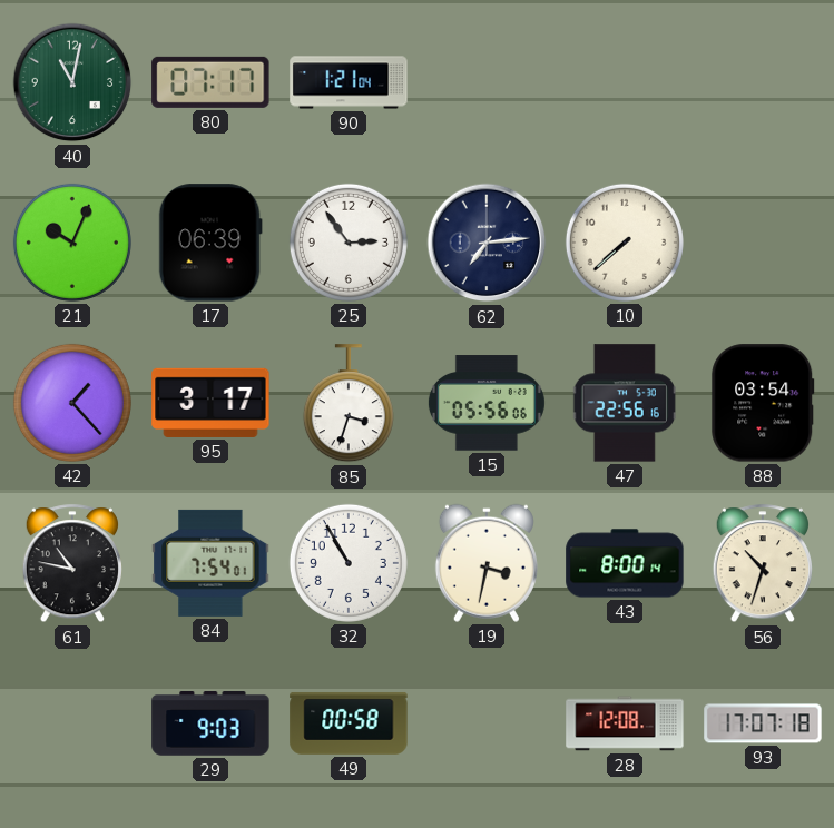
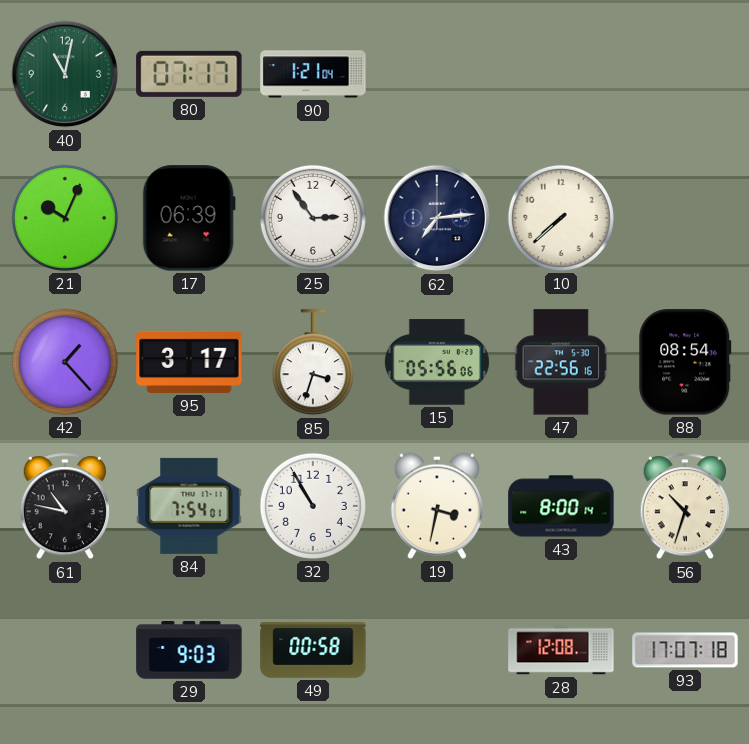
88: 03:54 -> 08:54 (685, 362)
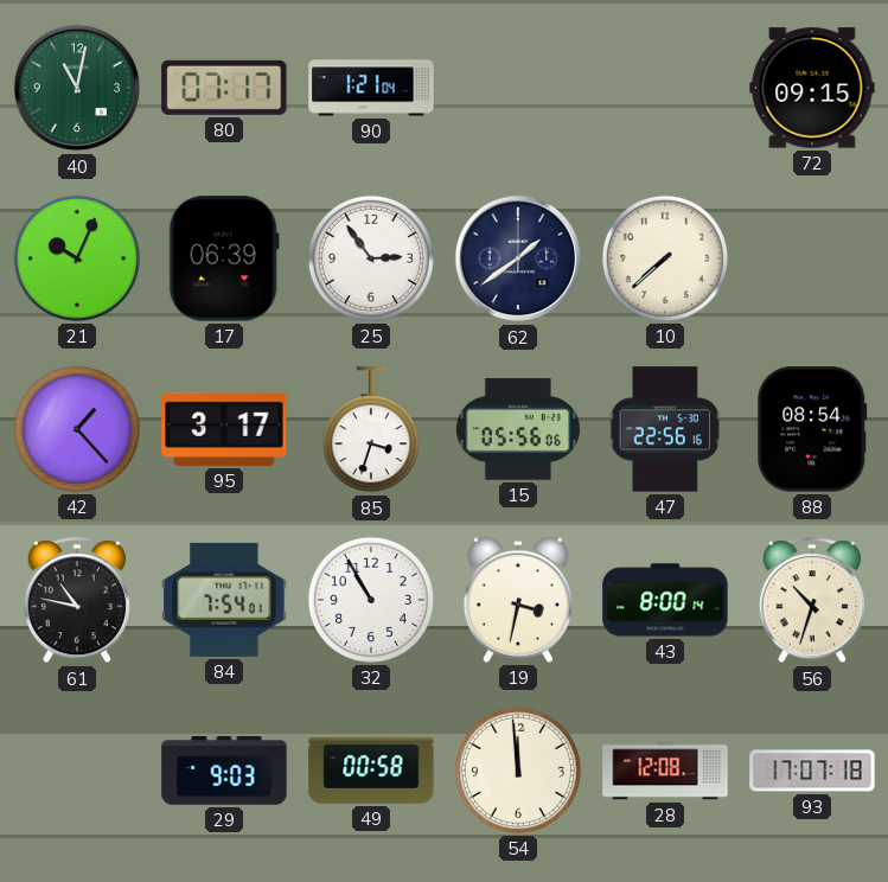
72: none -> 09:15 (812, 88)
62: 7:14 -> 1:39 (518, 258)
54: none -> 11:59 (518, 771)
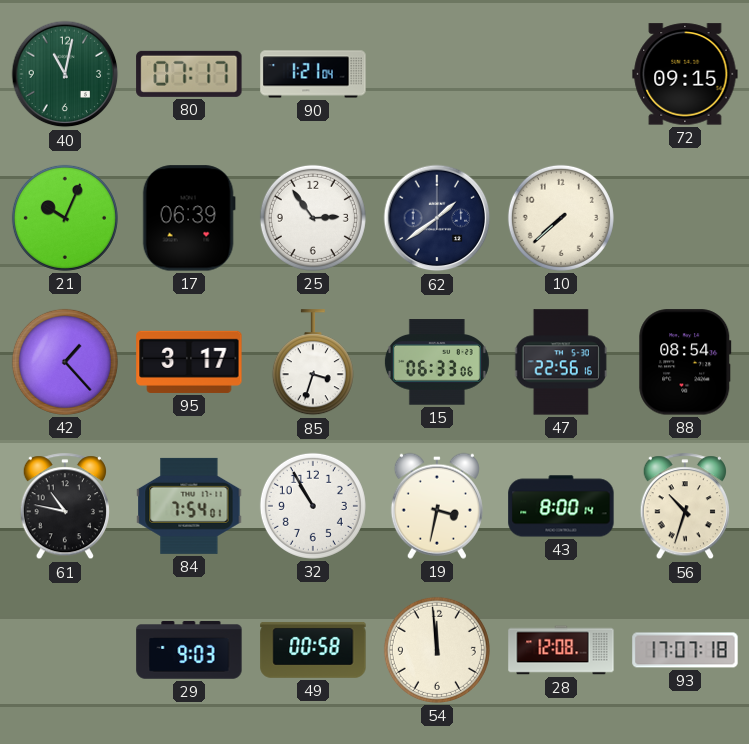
15: 05:56 -> 06:33 (437, 362)
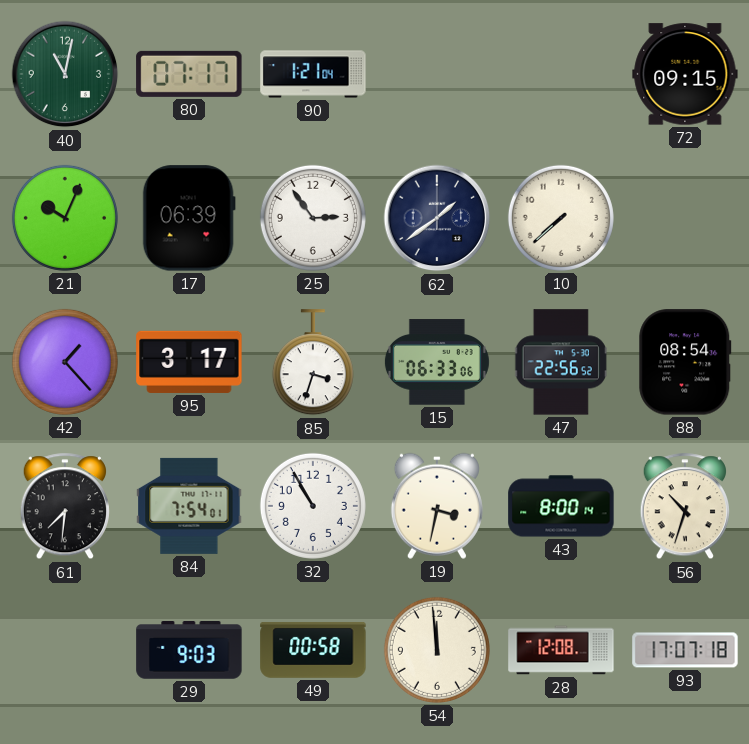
47: 22:56:16 -> 22:56:52 (561, 362)
61: 10:47 -> 7:31 (65, 507)
